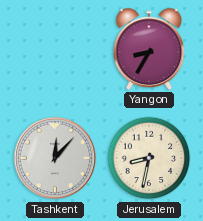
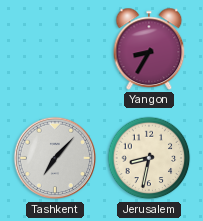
Tashkent: 12:07 -> 7:07 (55, 158)
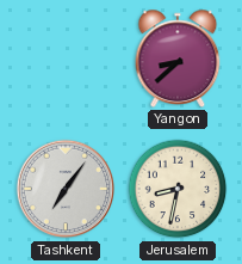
Yangon: 8:35 -> 8:38 (178, 59)
Tashkent: 7:07 -> 7:06 (66, 189)
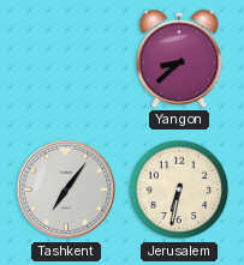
Jerusalem: 8:32 -> 6:32 (179, 189)
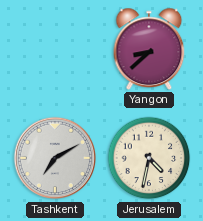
Tashkent: 7:06 -> 7:10 (55, 158)
Jerusalem: 6:32 -> 4:32 (149, 158)
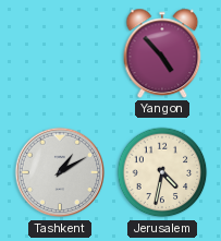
Yangon: 8:38 -> 4:53 (162, 53)
Tashkent: 7:10 -> 1:10 (60, 172)
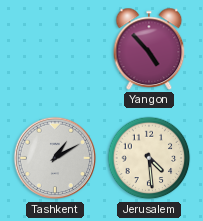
Jerusalem: 4:32 -> 4:29 (149, 158)
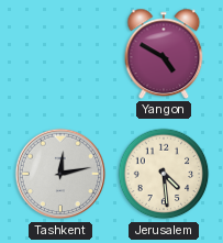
Yangon: 4:53 -> 4:50 (164, 54)
Tashkent: 1:10 -> 12:13 (60, 174)
